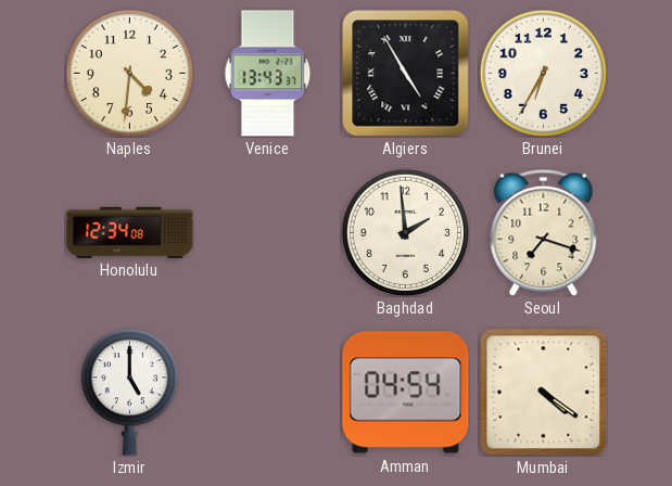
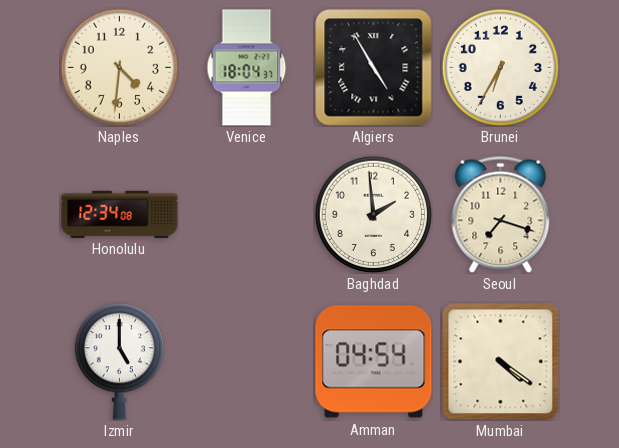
Venice: 13:43 -> 18:04 (247, 68)
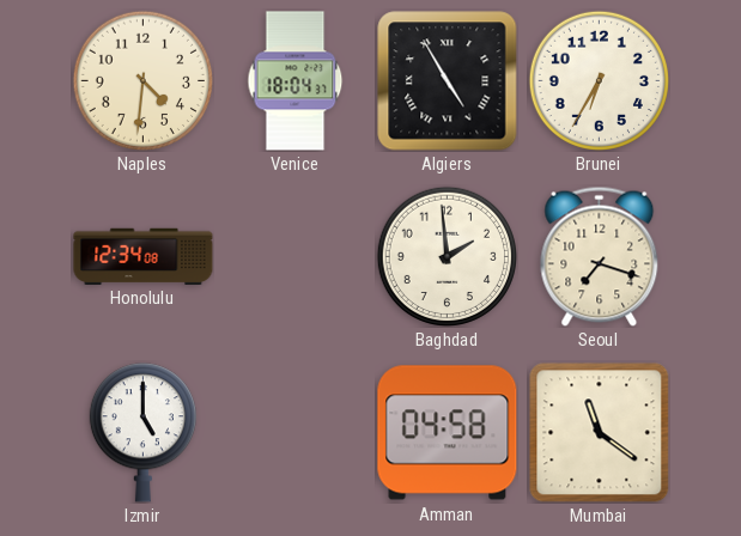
Amman: 04:54 -> 04:58 (448, 433)
Mumbai: 4:21 -> 11:21 (599, 432)
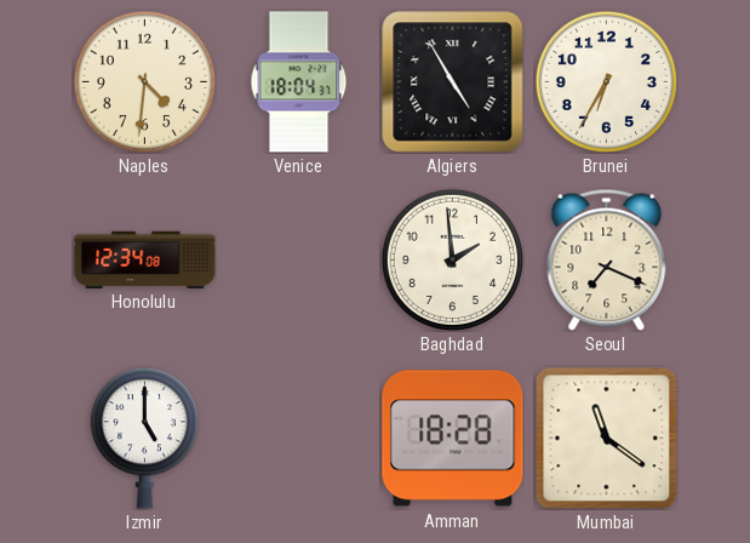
Seoul: 7:18 -> 7:19 (607, 259)
Amman: 04:58 -> 18:28 (453, 439)
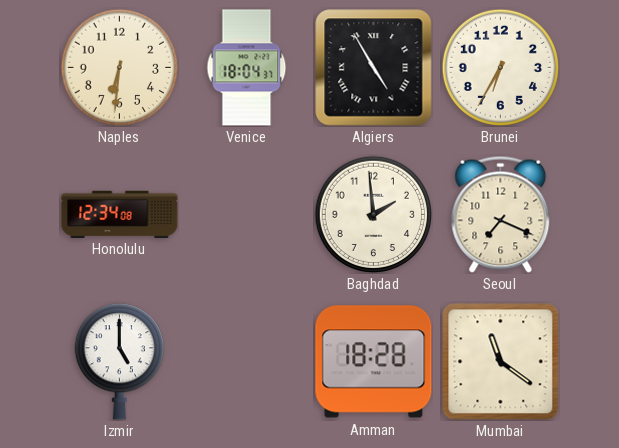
Naples: 4:31 -> 6:31 (119, 67)
